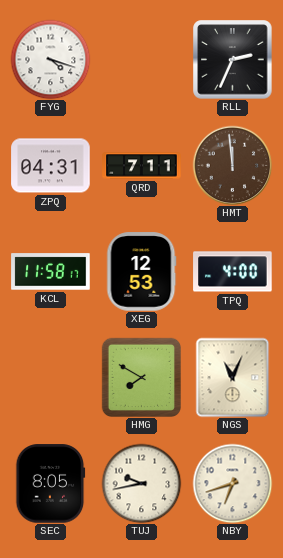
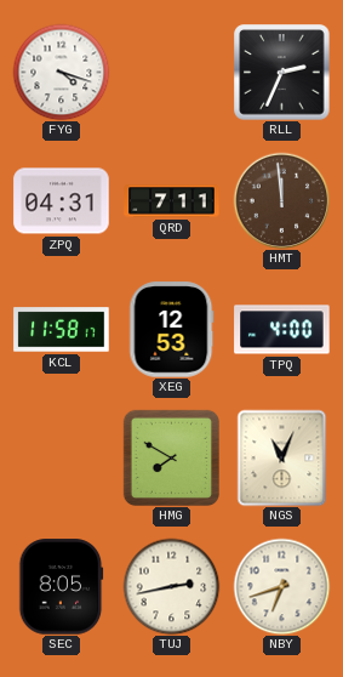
TUJ: 9:43 -> 2:43 (171, 586)
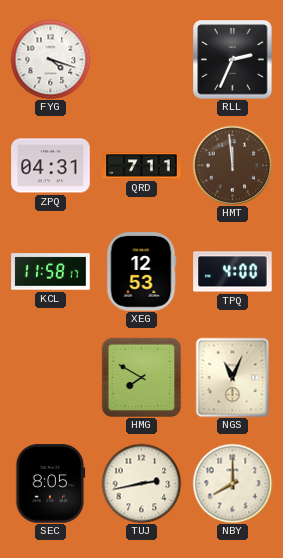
NBY: 6:42 -> 8:00 (232, 483)
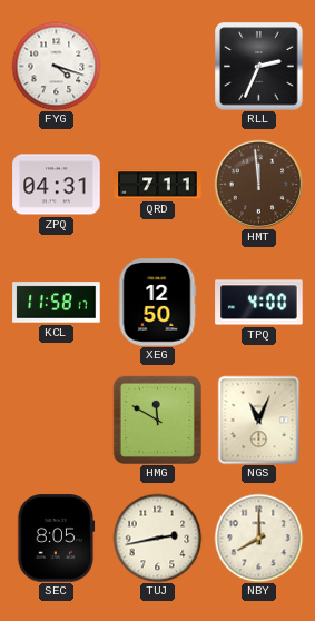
XEG: 12:53 -> 12:50 (158, 303)
HMG: 7:50 -> 11:50 (157, 420)
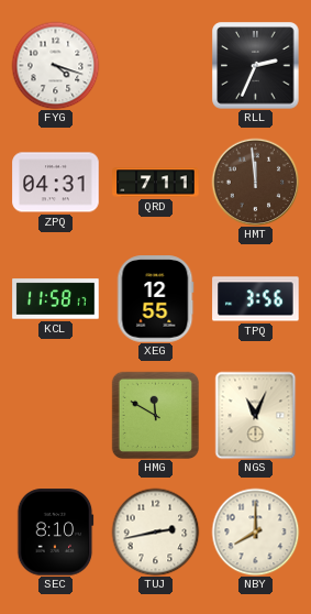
XEG: 12:50 -> 12:55 (156, 299)
TPQ: 4:00 -> 3:56 (256, 299)
SEC: 8:05 -> 8:10 (56, 533)
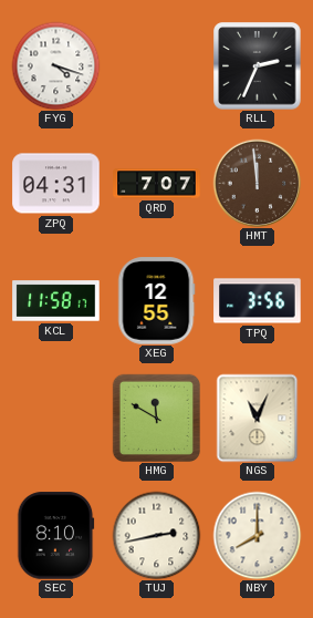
QRD: 7:11 -> 7:07 (157, 184)
